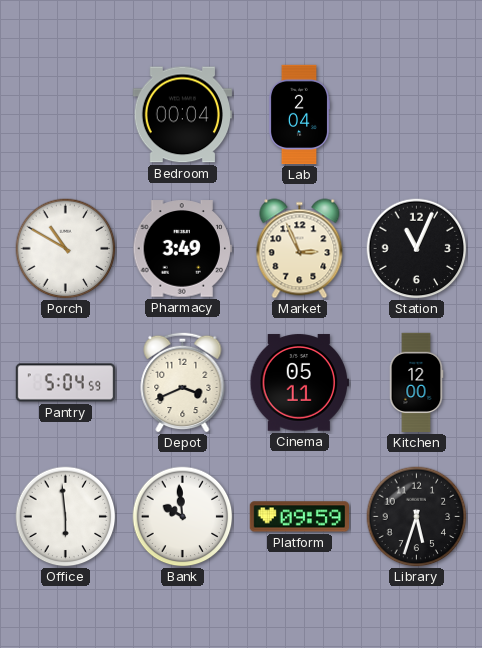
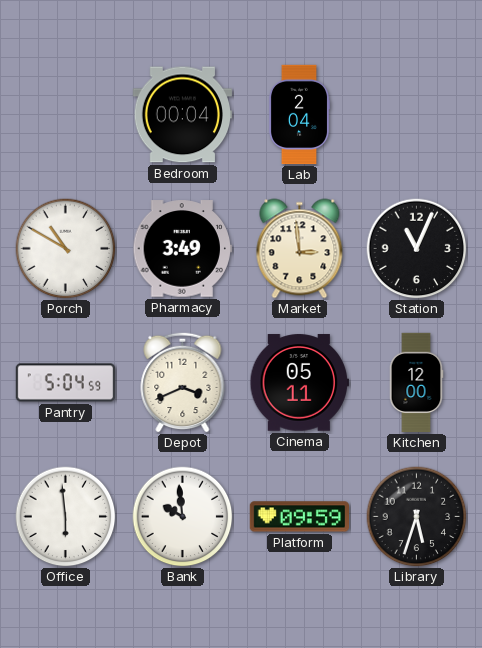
Market: 2:56 -> 2:59 (300, 249)
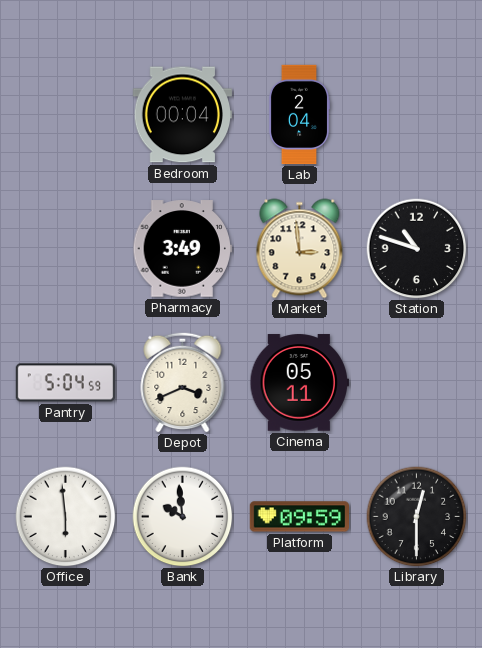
Porch: 10:50 -> none (66, 249)
Station: 11:04 -> 10:48 (417, 249)
Kitchen: 12:00 -> none (416, 383)
Library: 5:33 -> 12:30 (417, 517)
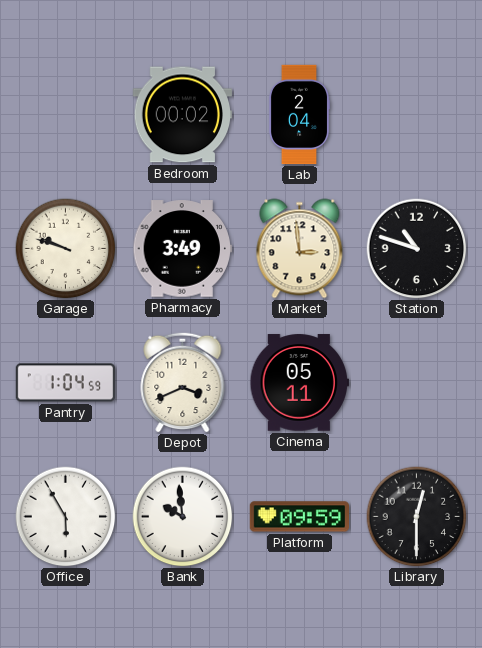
Bedroom: 00:04 -> 00:02 (182, 115)
Garage: none -> 9:48 (66, 249)
Pantry: 5:04 -> 1:04 (66, 383)
Office: 5:59 -> 5:55 (66, 517)
